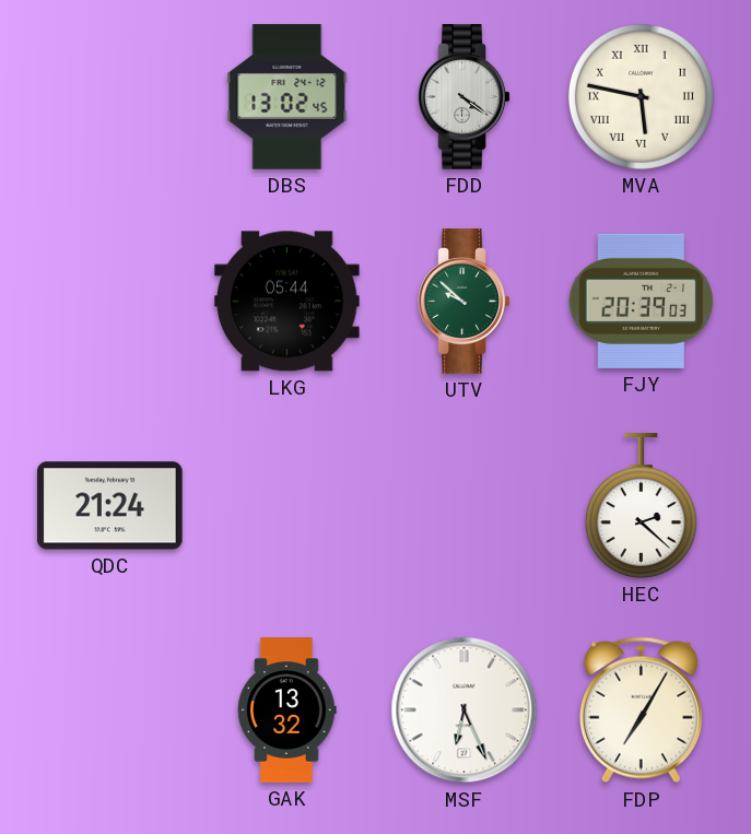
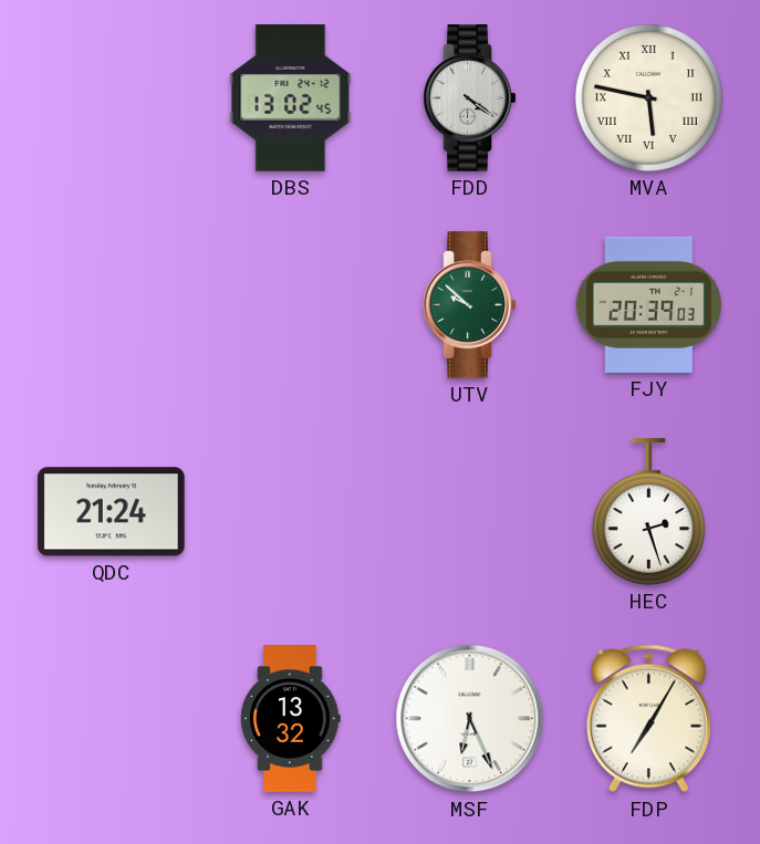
LKG: 05:44 -> none (288, 302)
HEC: 2:22 -> 2:27 (648, 512)
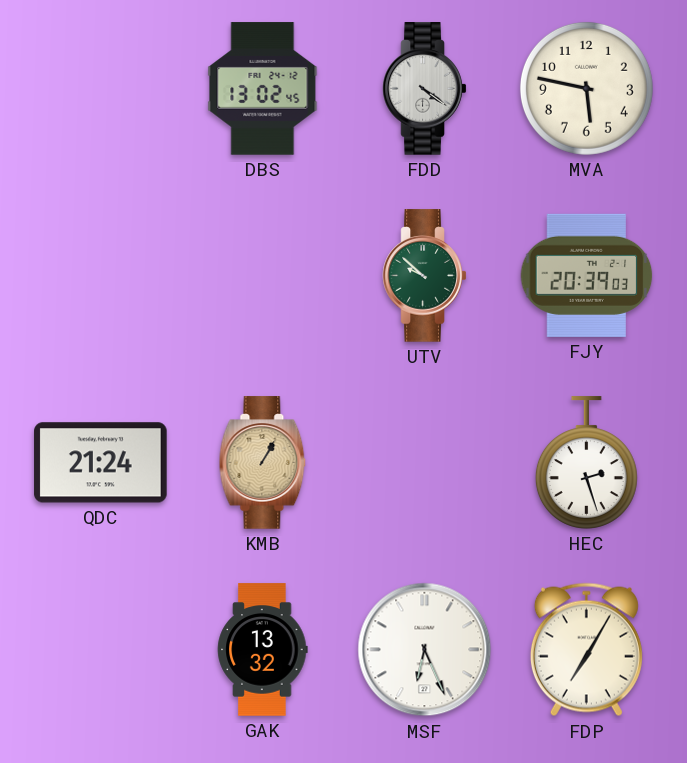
MVA numerals: Roman -> Arabic (586, 88)
KMB: none -> 1:05 (263, 463)
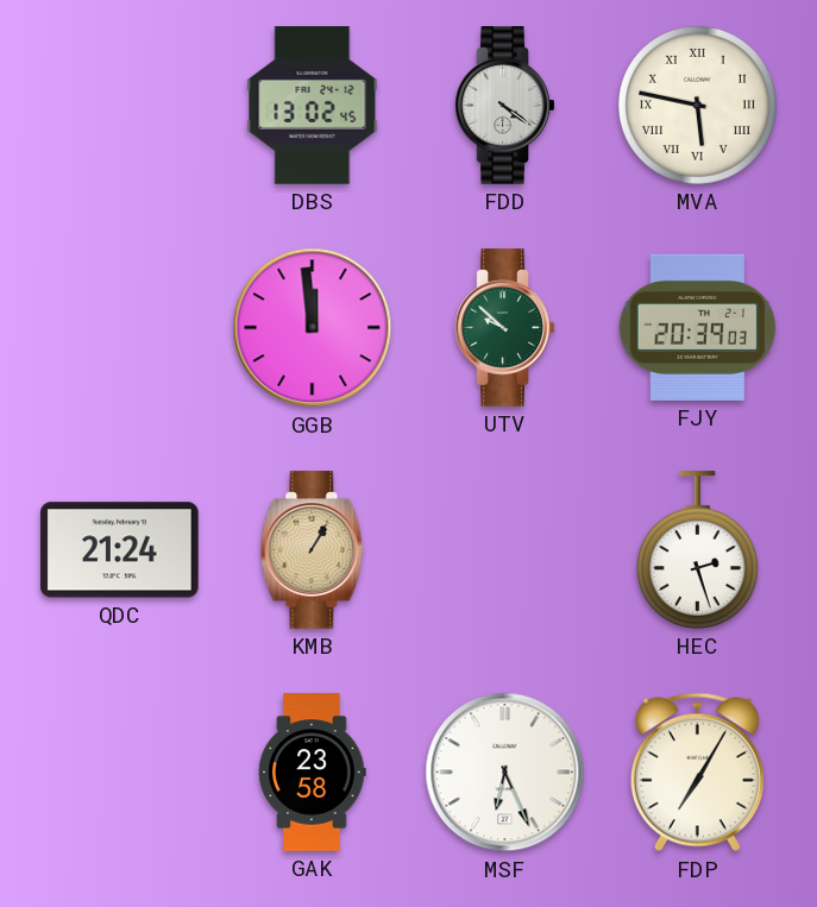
MVA numerals: Arabic -> Roman (697, 105)
GGB: none -> 11:59 (313, 328)
GAK: 13:32 -> 23:58 (313, 773)
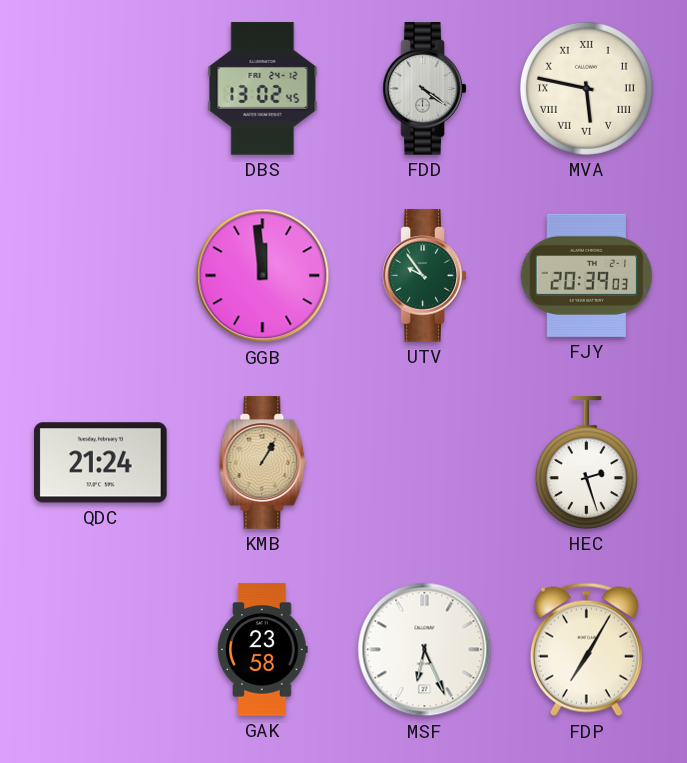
UTV: 9:52 -> 9:54 (425, 276)
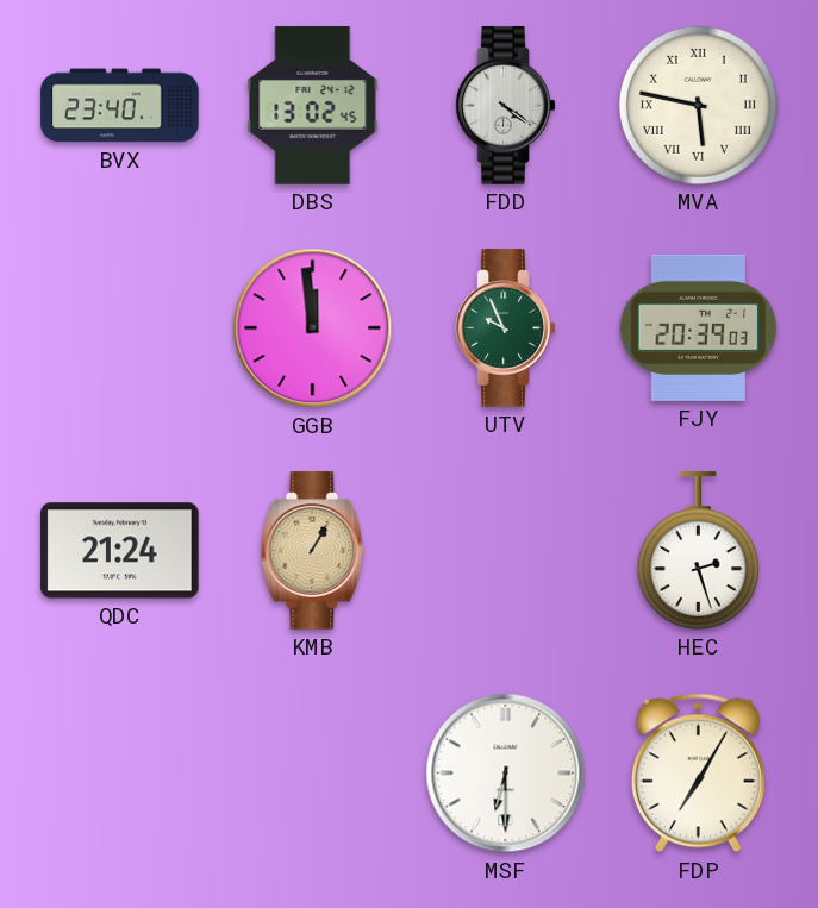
BVX: none -> 23:40 (120, 106)
UTV: 9:54 -> 9:56 (506, 328)
GAK: 23:58 -> none (263, 650)
MSF: 6:26 -> 6:30 (506, 774)
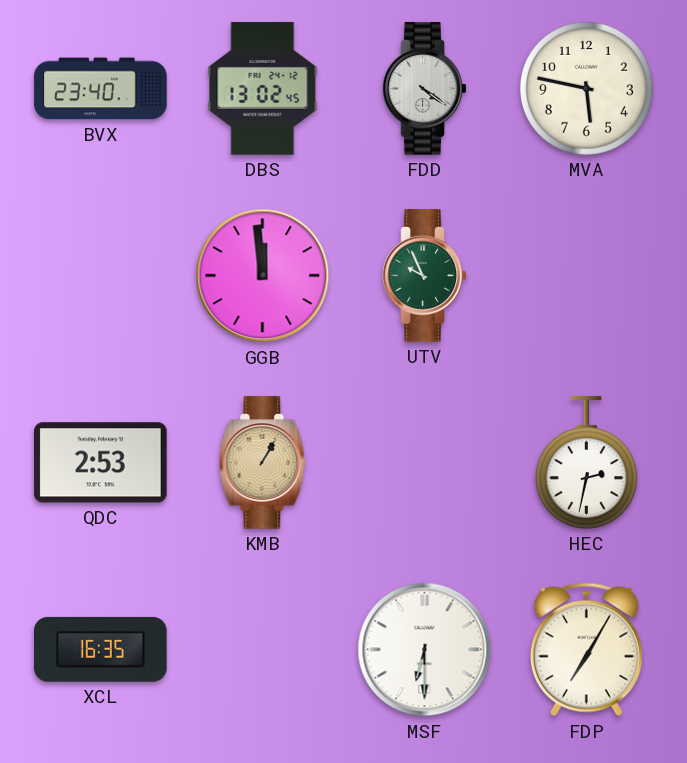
MVA numerals: Roman -> Arabic (586, 88)
FJY: 20:39 -> none (699, 327)
QDC: 21:24 -> 2:53 (101, 463)
HEC: 2:27 -> 2:32 (586, 463)
XCL: none -> 16:35 (101, 649)
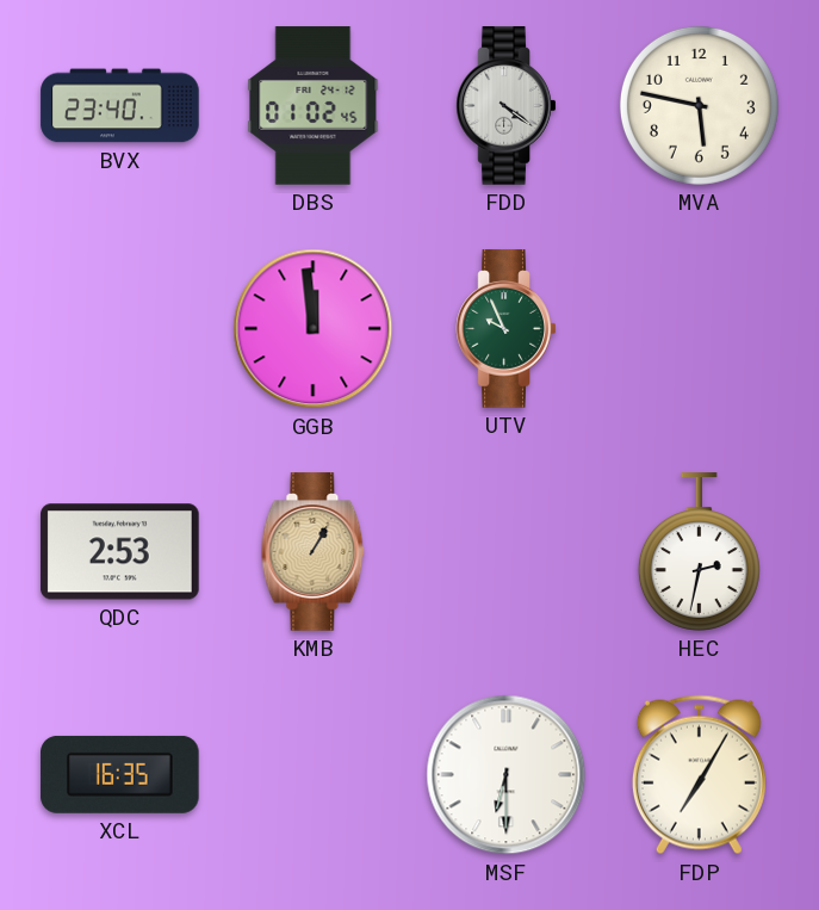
DBS: 13:02 -> 01:02 (314, 106)
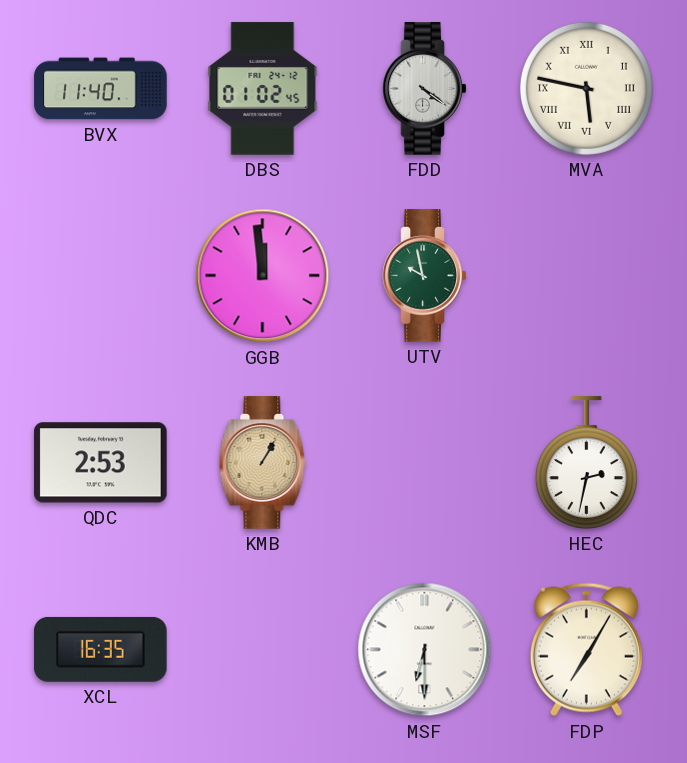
BVX: 23:40 -> 11:40 (101, 89)
MVA numerals: Arabic -> Roman (586, 88)
UTV: 9:56 -> 9:58 (425, 276)
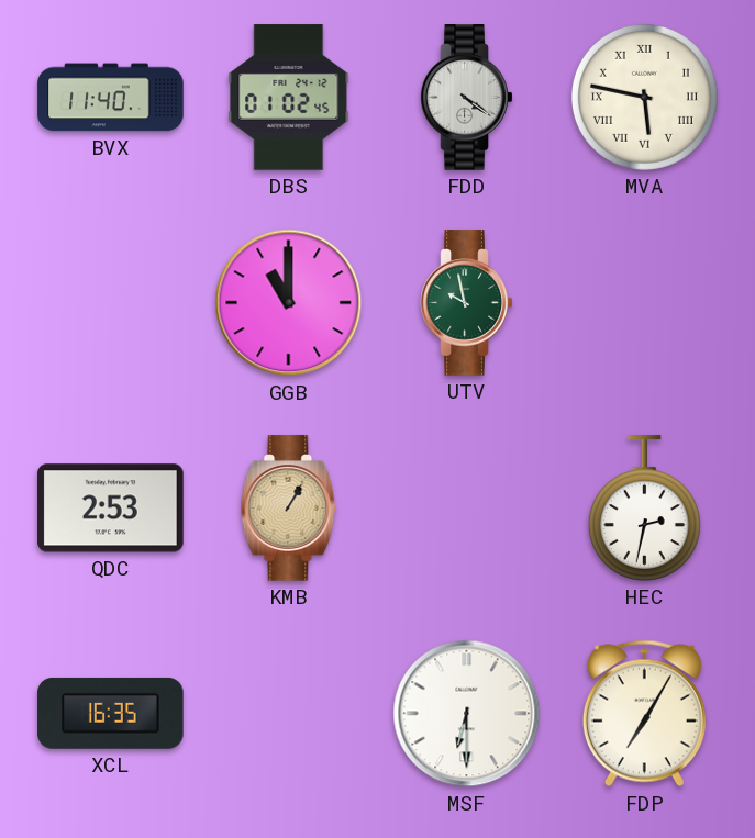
GGB: 11:59 -> 11:00 (289, 303)
